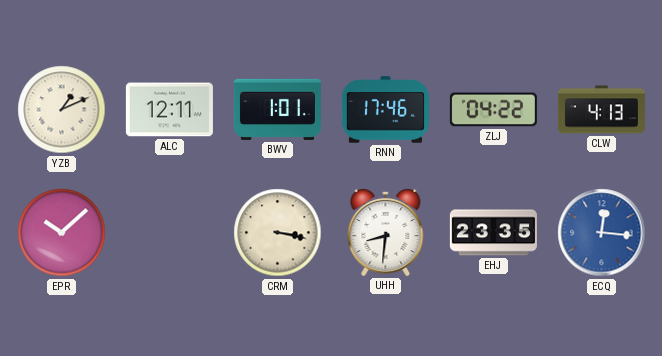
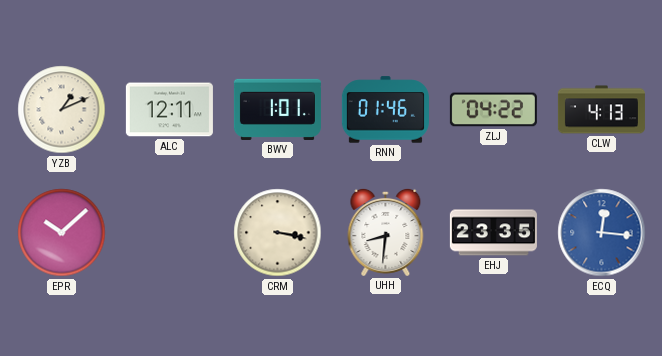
RNN: 17:46 -> 01:46 (385, 110)
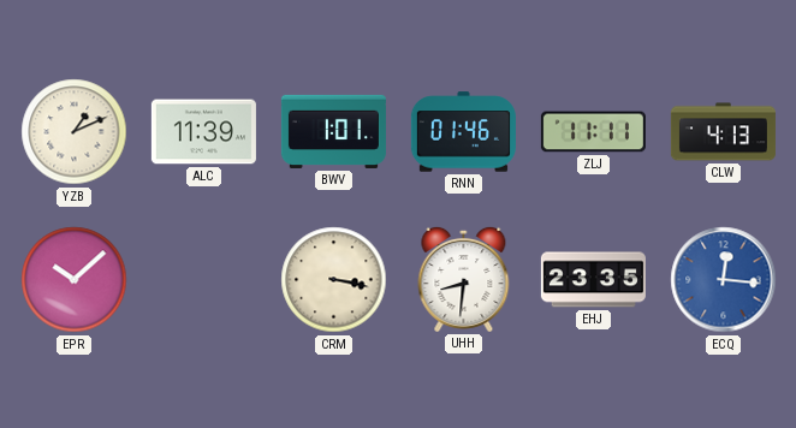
ALC: 12:11 -> 11:39 (203, 132)
ZLJ: 04:22 -> 11:11 (593, 132)
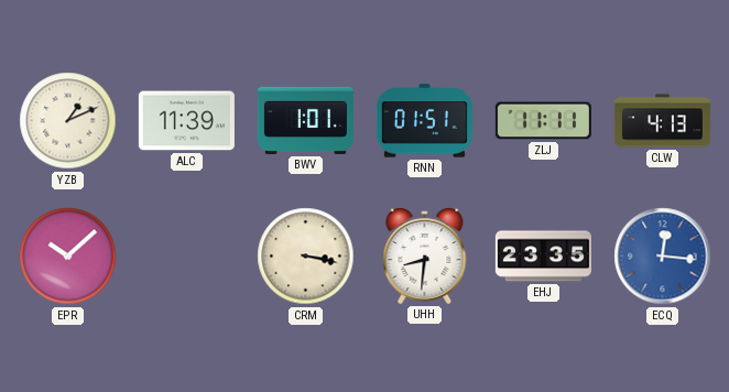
RNN: 01:46 -> 01:51 (424, 121)
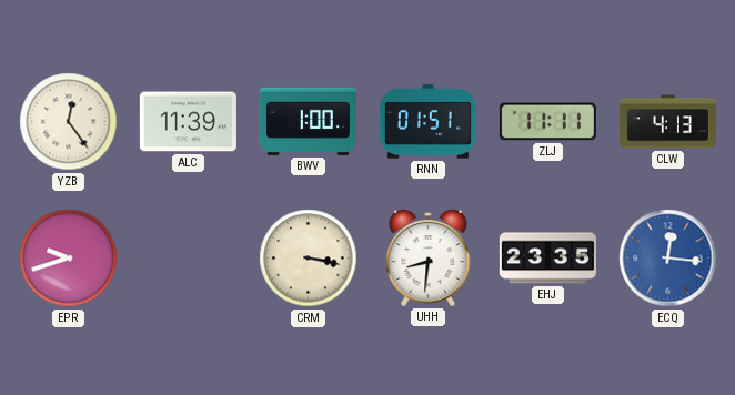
YZB: 1:11 -> 12:24 (69, 122)
BWV: 1:01 -> 1:00 (308, 121)
EPR: 10:08 -> 9:42 (69, 259)
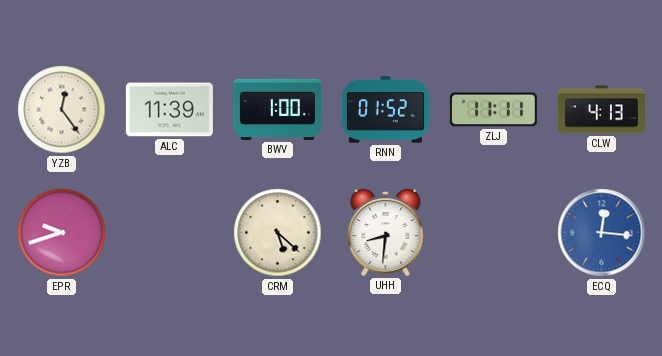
RNN: 01:51 -> 01:52 (385, 110)
CRM: 3:17 -> 5:22 (278, 233)
EHJ: 23:35 -> none (547, 259)
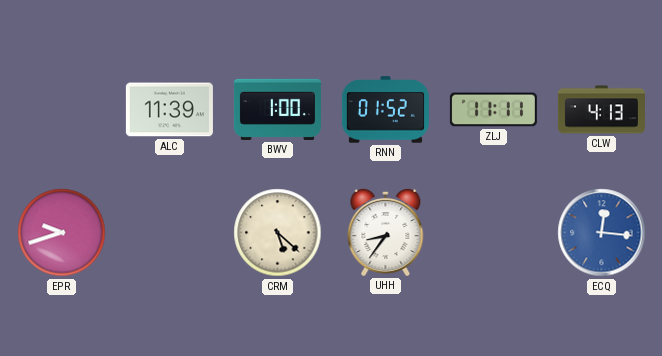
YZB: 12:24 -> none (62, 110)
UHH: 8:31 -> 8:36 (386, 232)
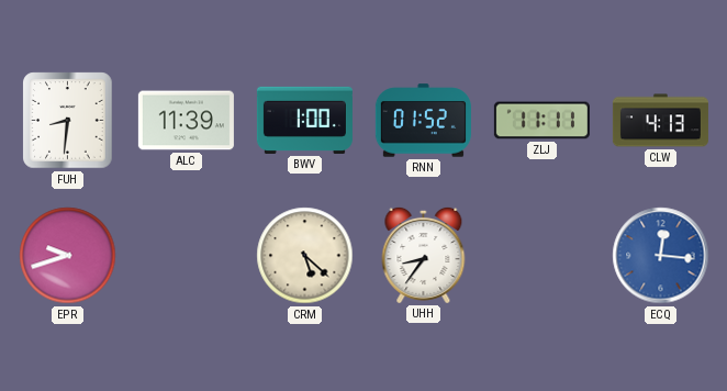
FUH: none -> 8:31 (68, 121)
